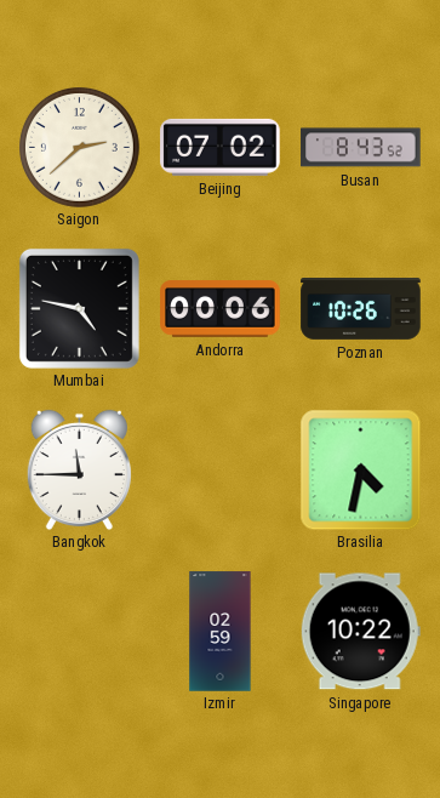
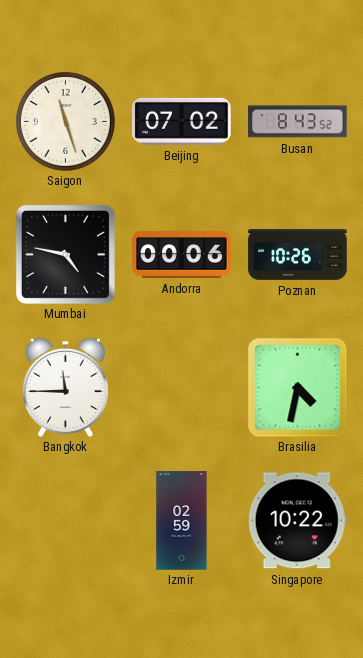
Saigon: 2:38 -> 11:27 (66, 122)
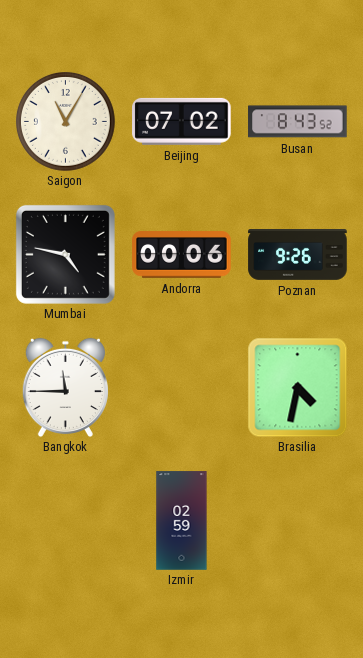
Saigon: 11:27 -> 11:05 (66, 122)
Poznan: 10:26 -> 9:26 (298, 255)
Singapore: 10:22 -> none (297, 521)
